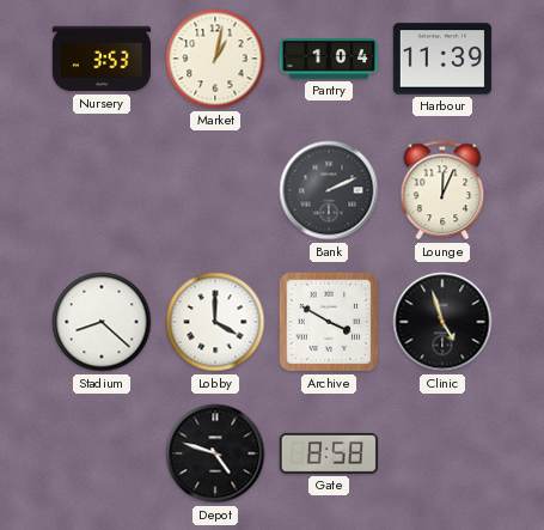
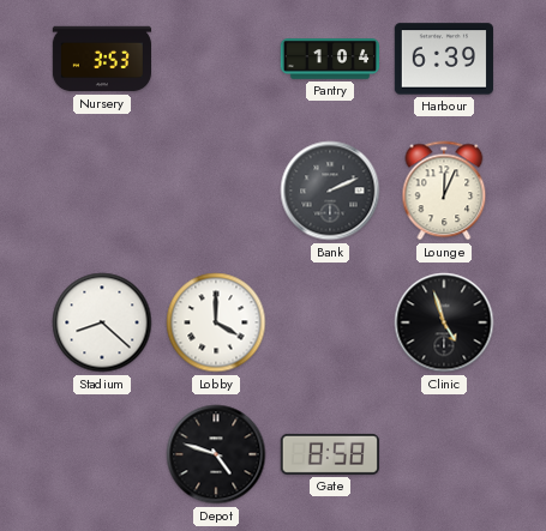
Market: 1:02 -> none (215, 59)
Harbour: 11:39 -> 6:39 (444, 59)
Archive: 3:50 -> none (329, 322)
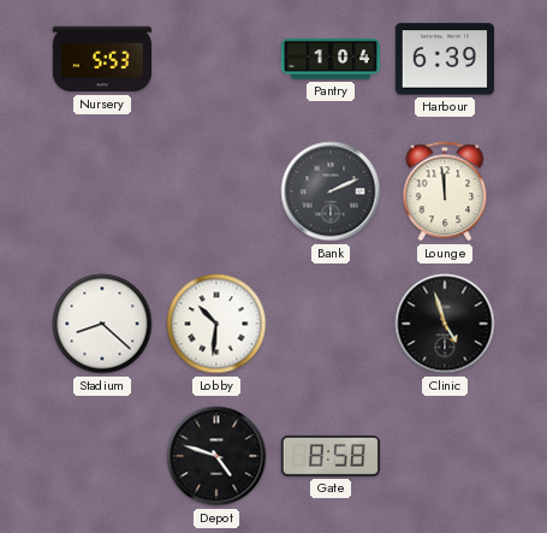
Nursery: 3:53 -> 5:53 (101, 59)
Lounge: 12:04 -> 11:59 (445, 191)
Lobby: 4:00 -> 10:31 (216, 324)
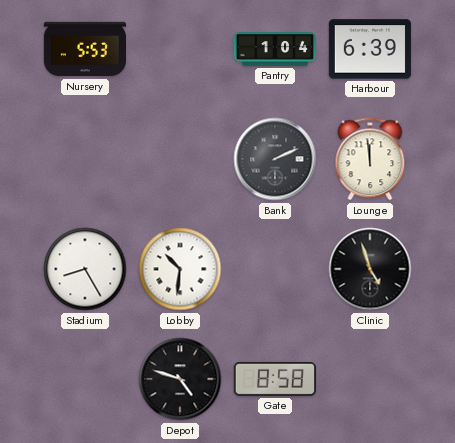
Stadium: 8:22 -> 8:25 (85, 269)
